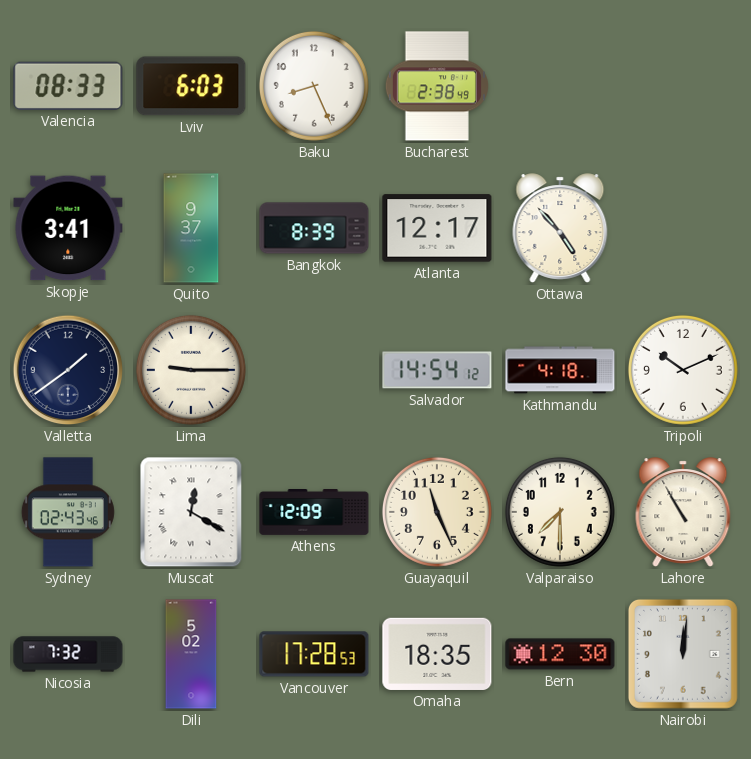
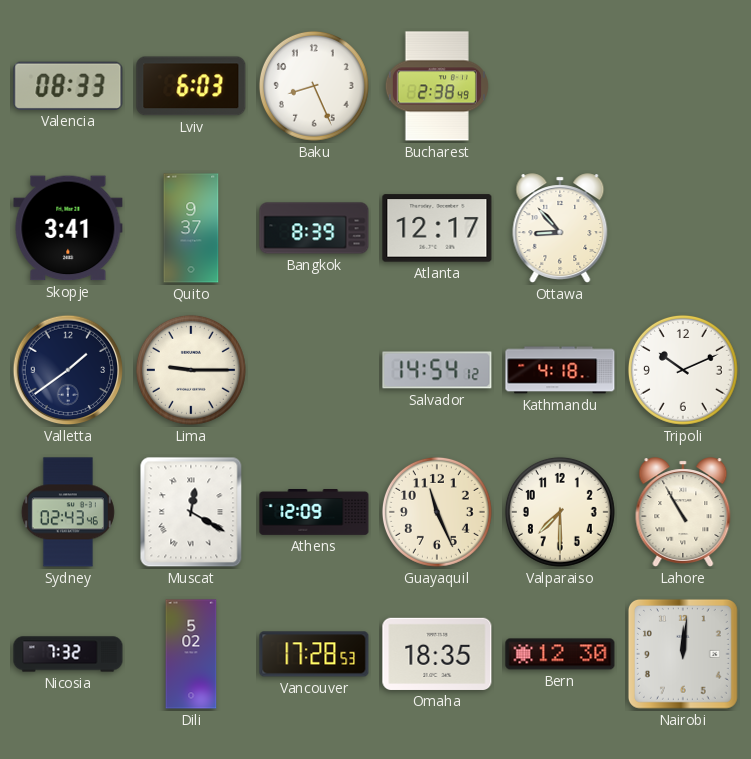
Ottawa: 4:53 -> 8:53 (560, 228)
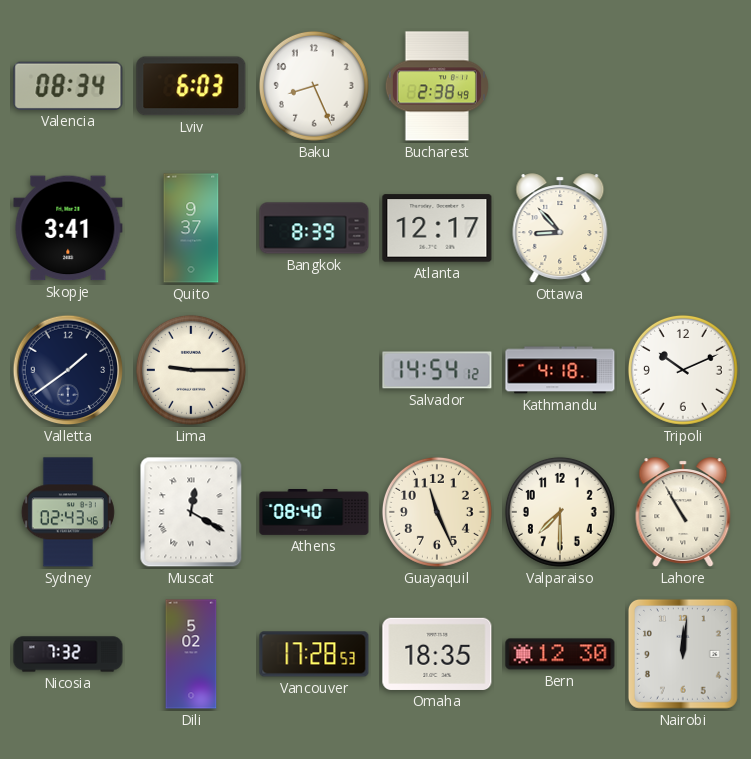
Valencia: 08:33 -> 08:34 (68, 86)
Athens: 12:09 -> 08:40 (314, 513)
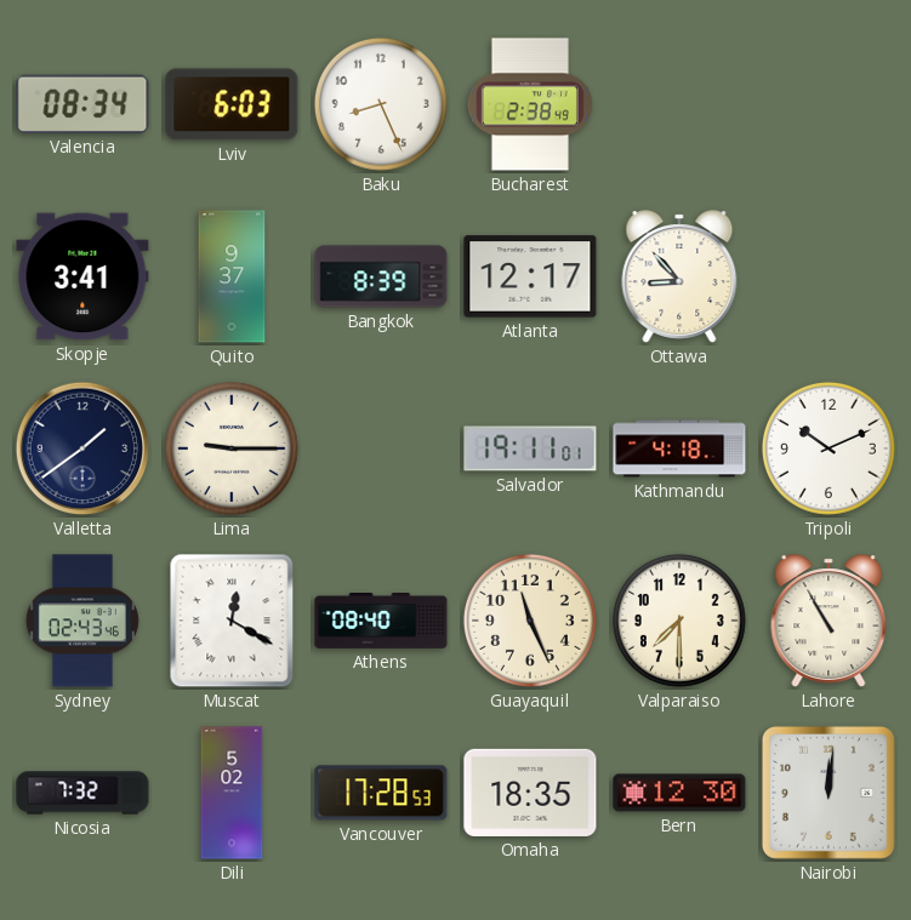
Salvador: 14:54 -> 19:11 (530, 448)
